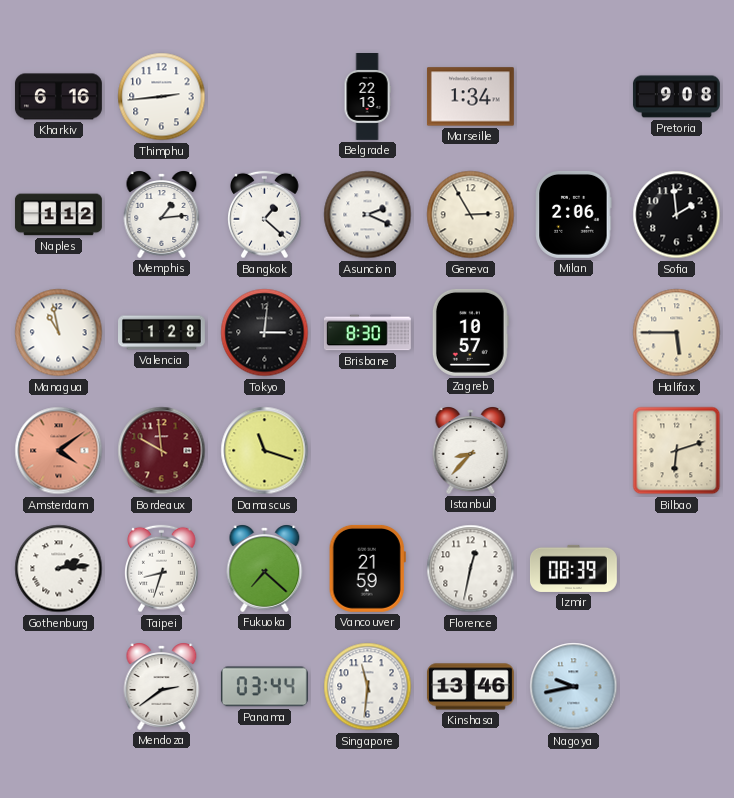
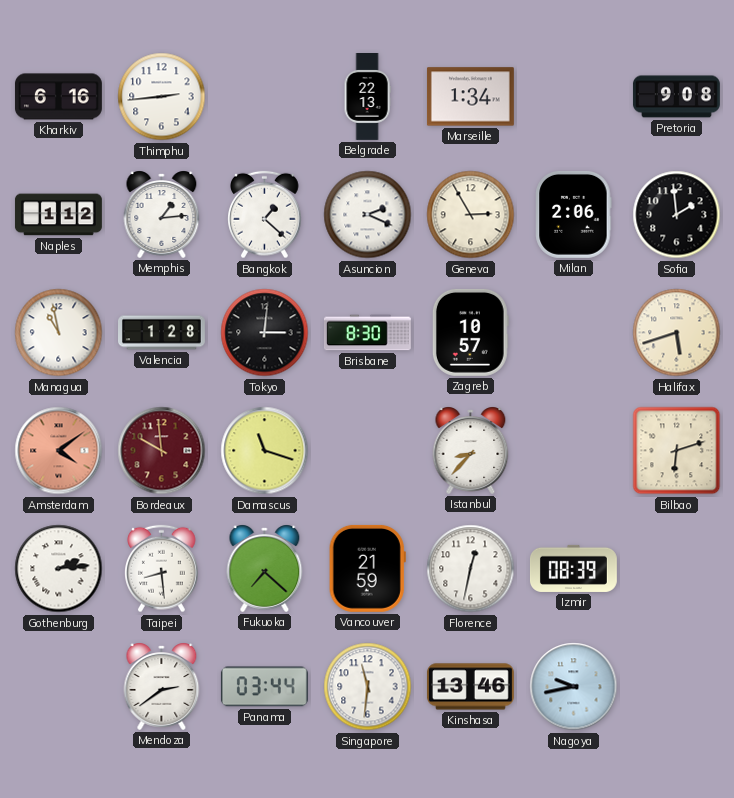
Halifax: 5:45 -> 5:42 (677, 333)
Taipei: 8:33 -> 8:29 (162, 569)
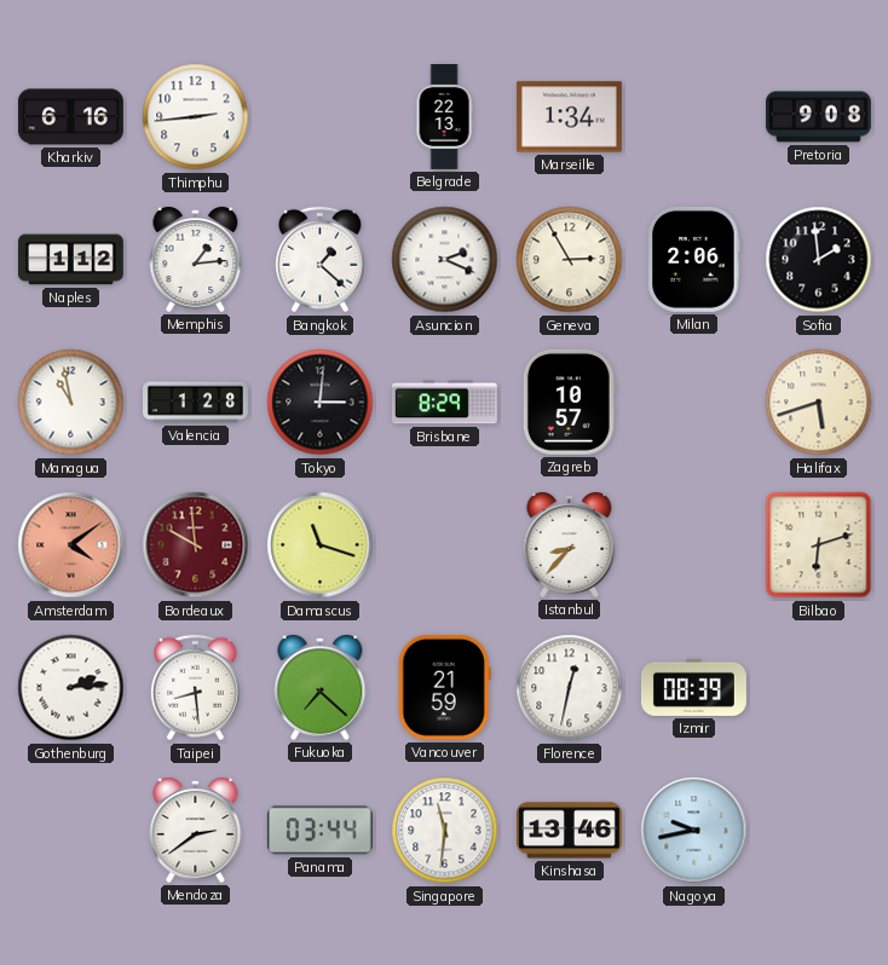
Brisbane: 8:30 -> 8:29 (444, 403)
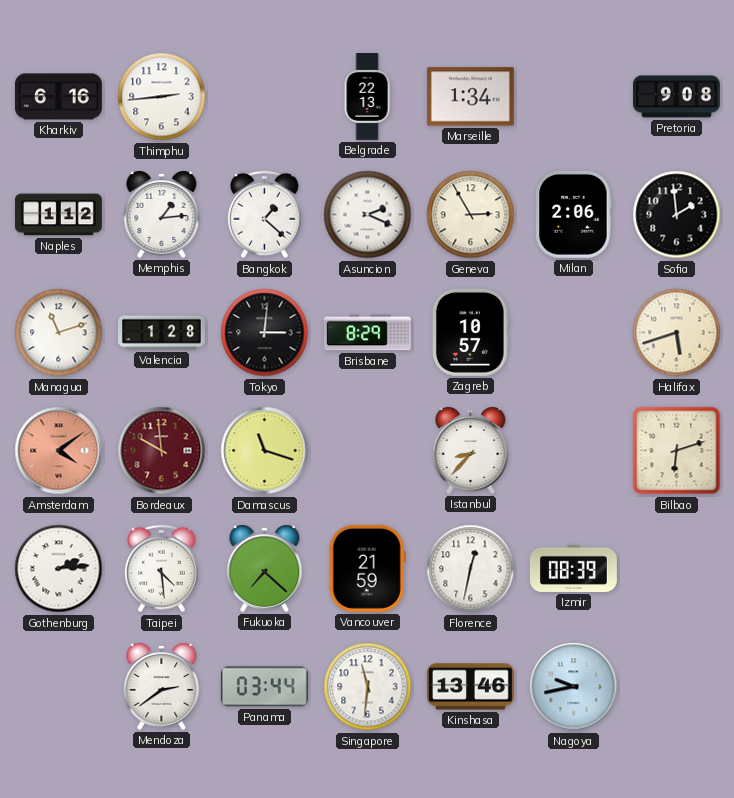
Managua: 10:58 -> 11:12 (59, 333)
Taipei: 8:29 -> 4:29 (162, 569)
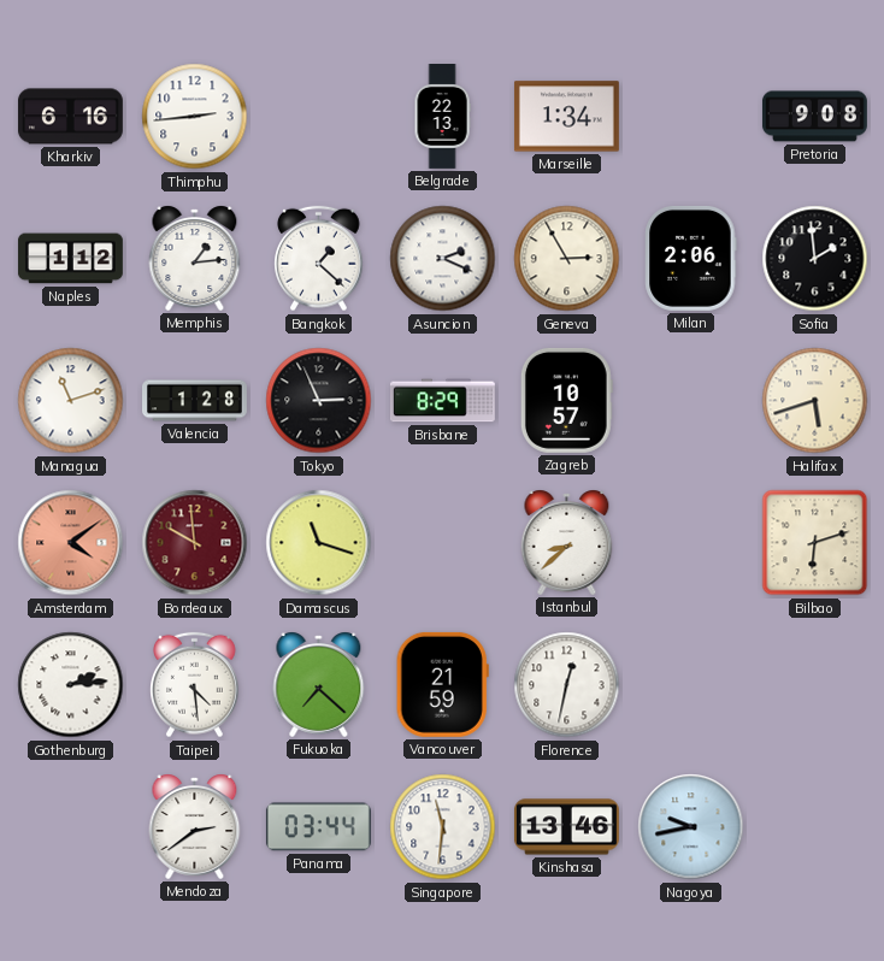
Tokyo: 3:01 -> 2:56 (319, 401)
Istanbul: 8:37 -> 8:38 (567, 542)
Izmir: 08:39 -> none (573, 568)
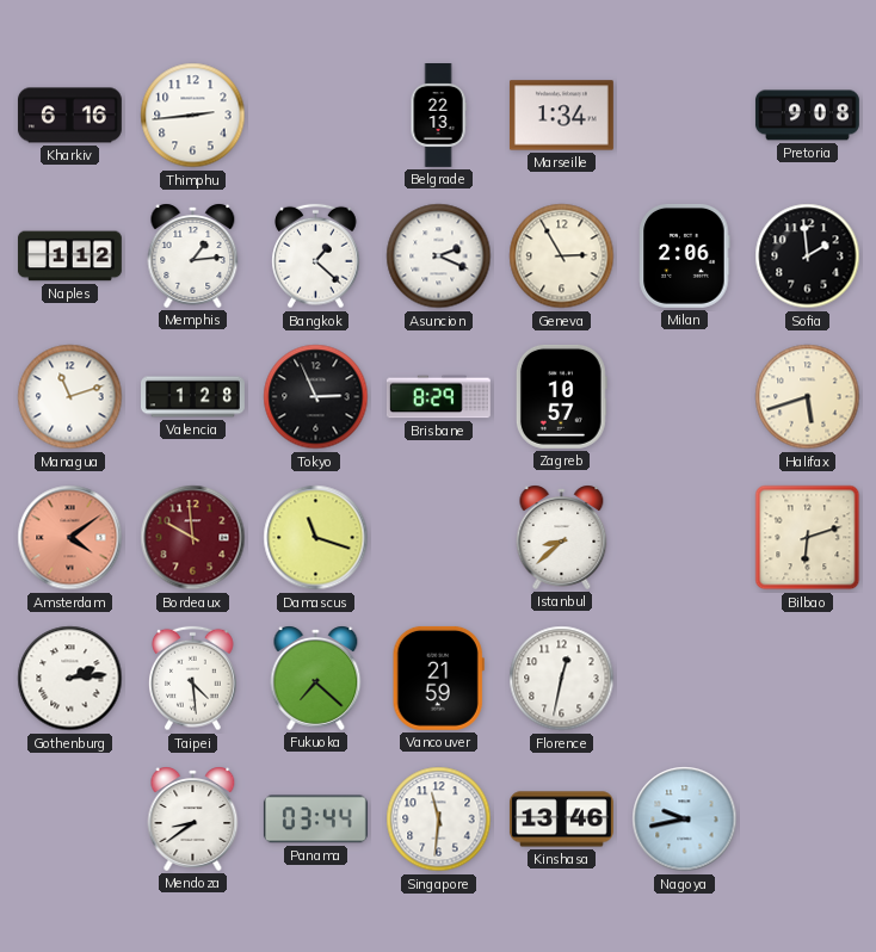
Mendoza: 2:39 -> 8:39 (193, 818)
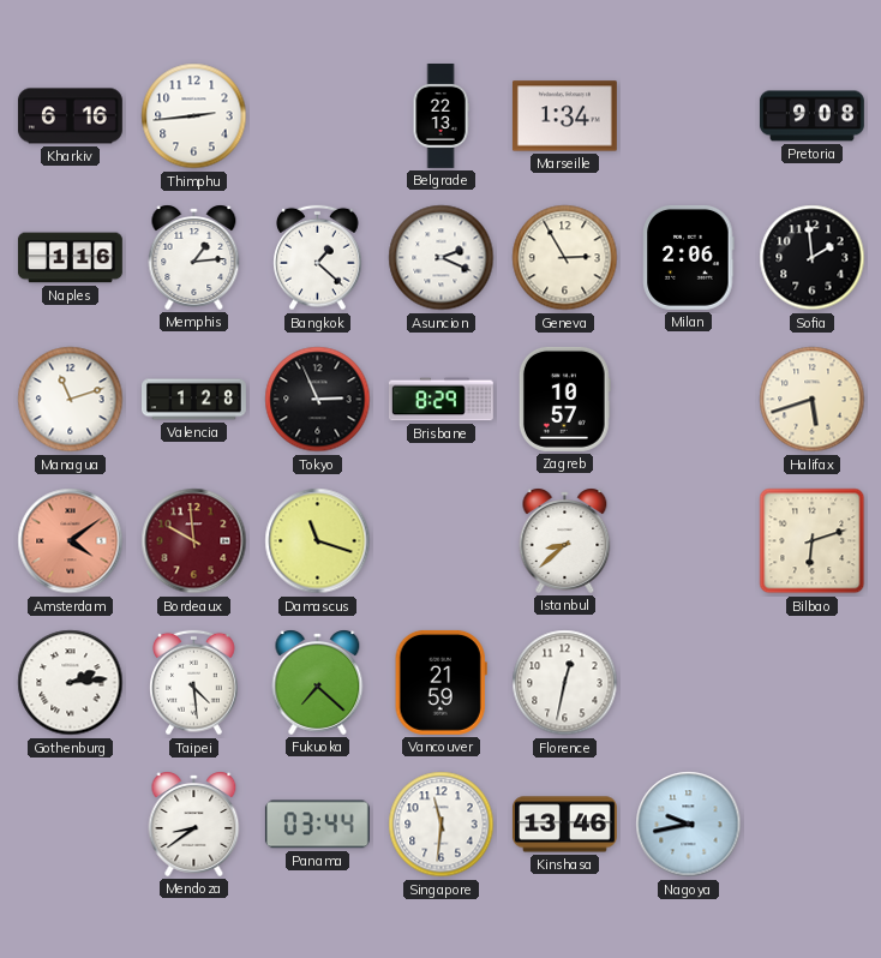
Naples: 1:12 -> 1:16 (70, 258)
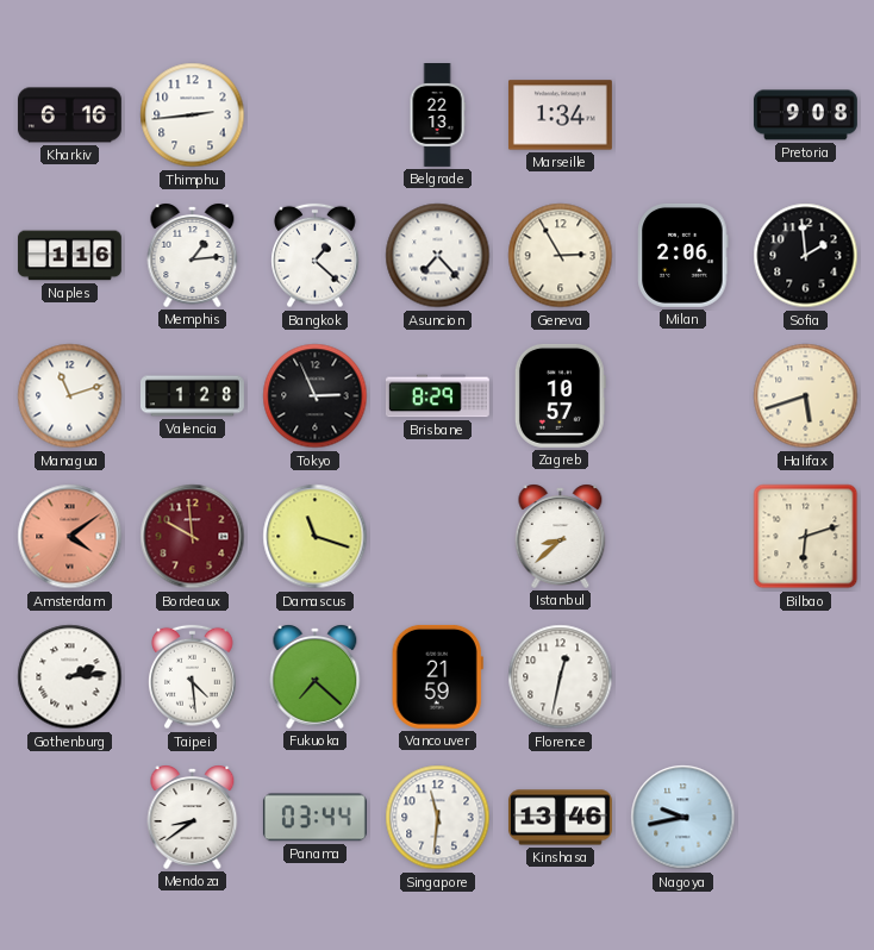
Asuncion: 2:19 -> 7:23 (438, 256)
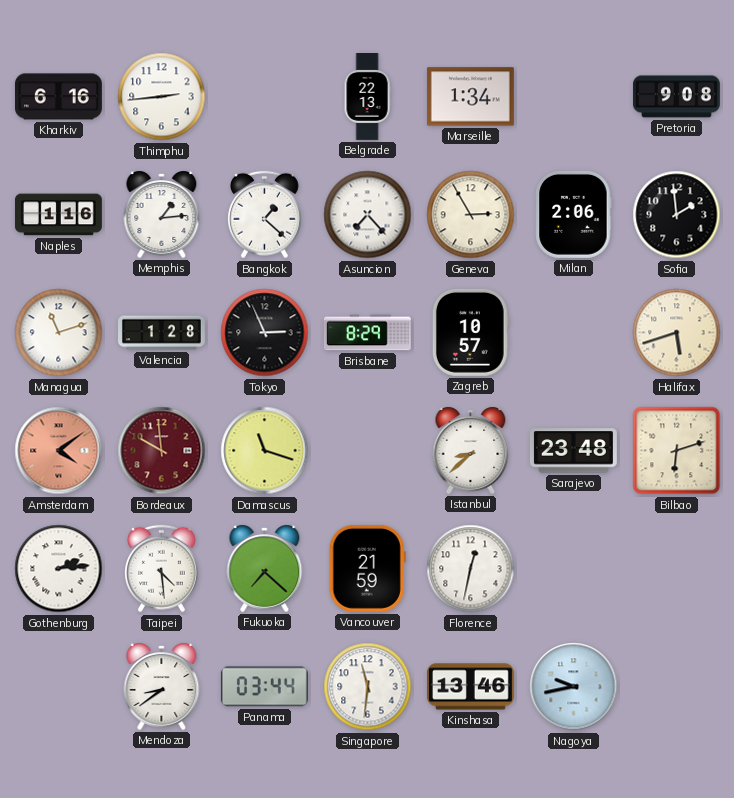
Sarajevo: none -> 23:48 (573, 451)
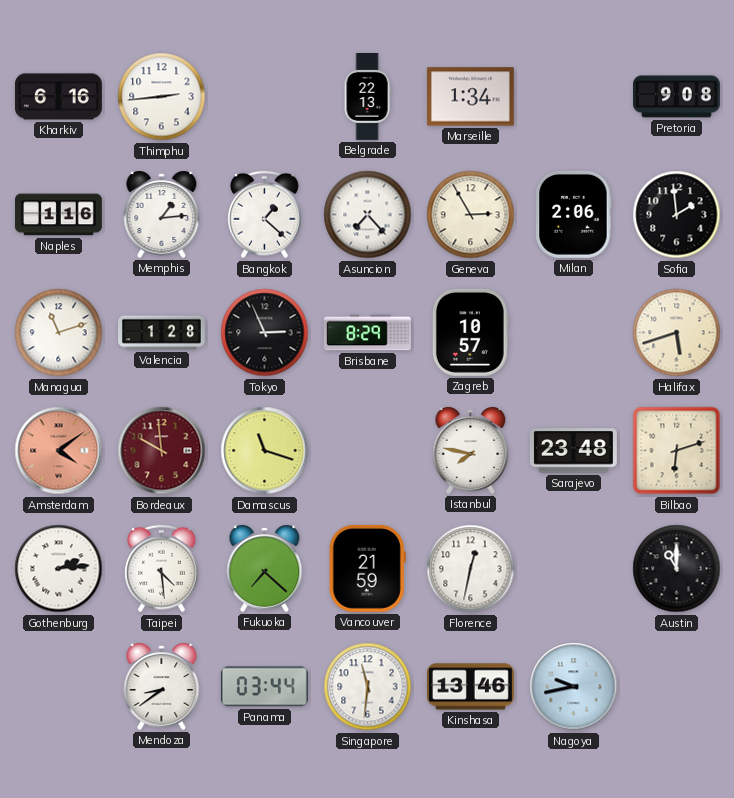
Istanbul: 8:38 -> 7:47 (471, 450)
Austin: none -> 11:00 (677, 569)
